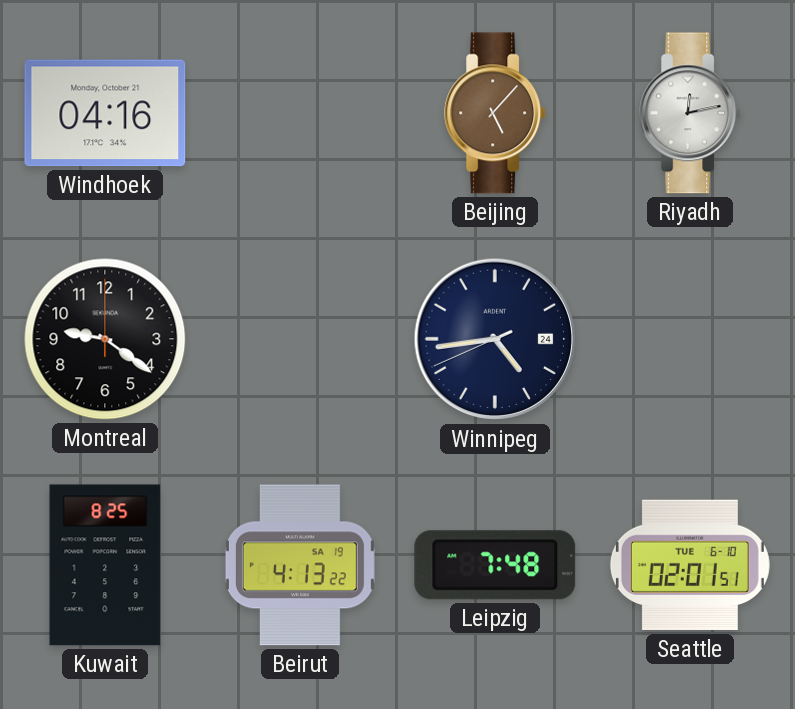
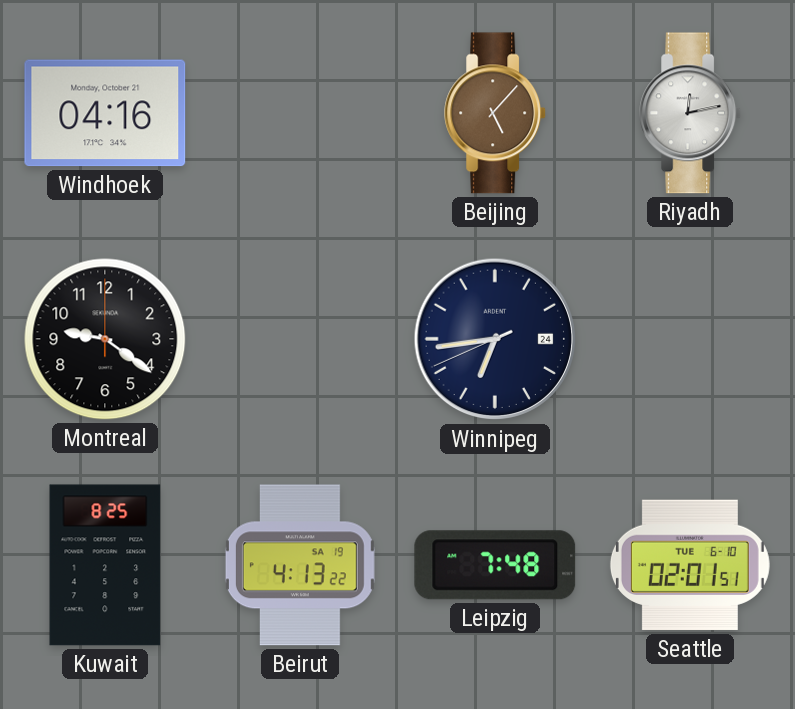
Winnipeg: 4:43 -> 6:43 (495, 339)
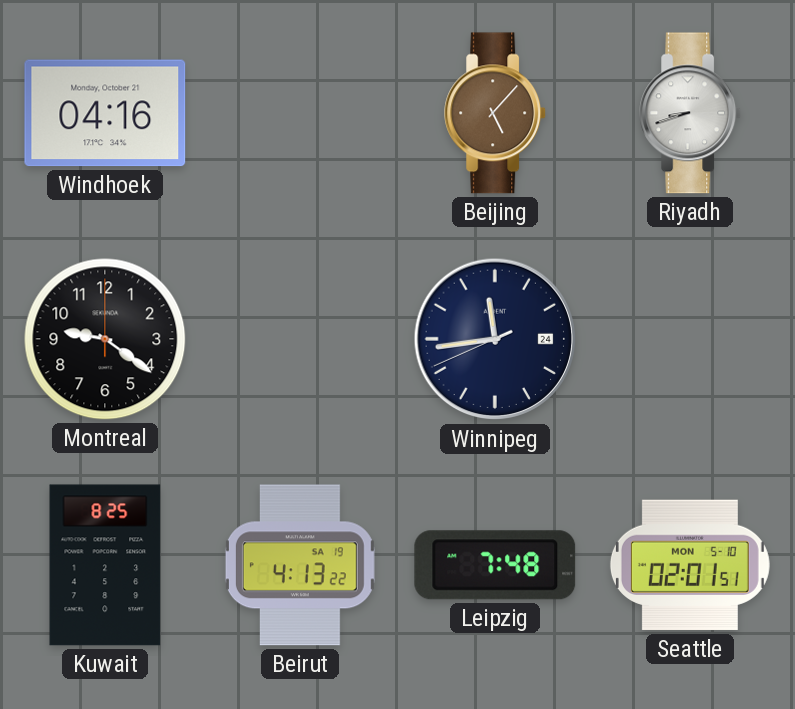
Riyadh: 12:13 -> 8:42 (691, 113)
Winnipeg: 6:43 -> 11:43 (495, 339)
Seattle date: TUE 6-10 -> MON 5-10 (690, 565)
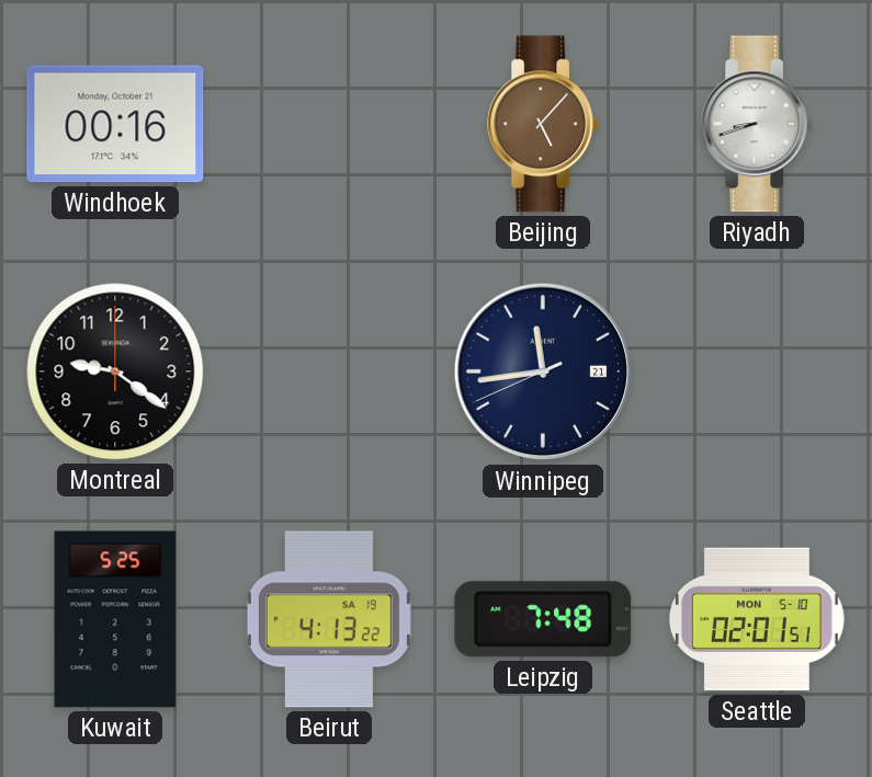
Windhoek: 04:16 -> 00:16 (115, 124)
Winnipeg date: 24 -> 21 (543, 372)
Kuwait: 8:25 -> 5:25 (115, 619)
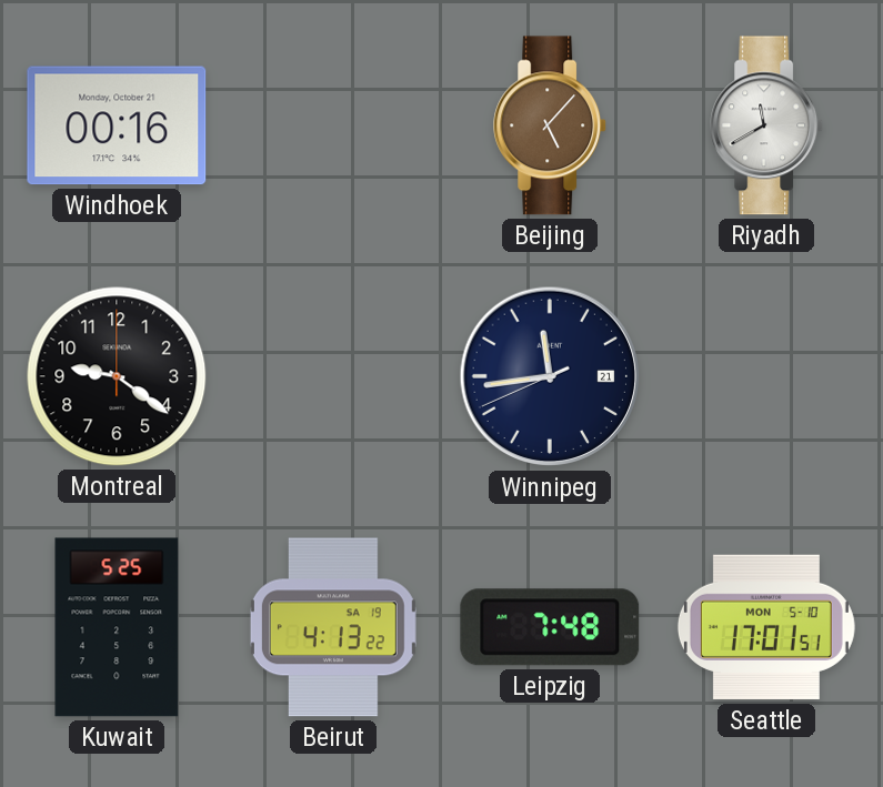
Riyadh: 8:42 -> 11:40 (767, 125)
Seattle: 02:01 -> 17:01 (766, 627)
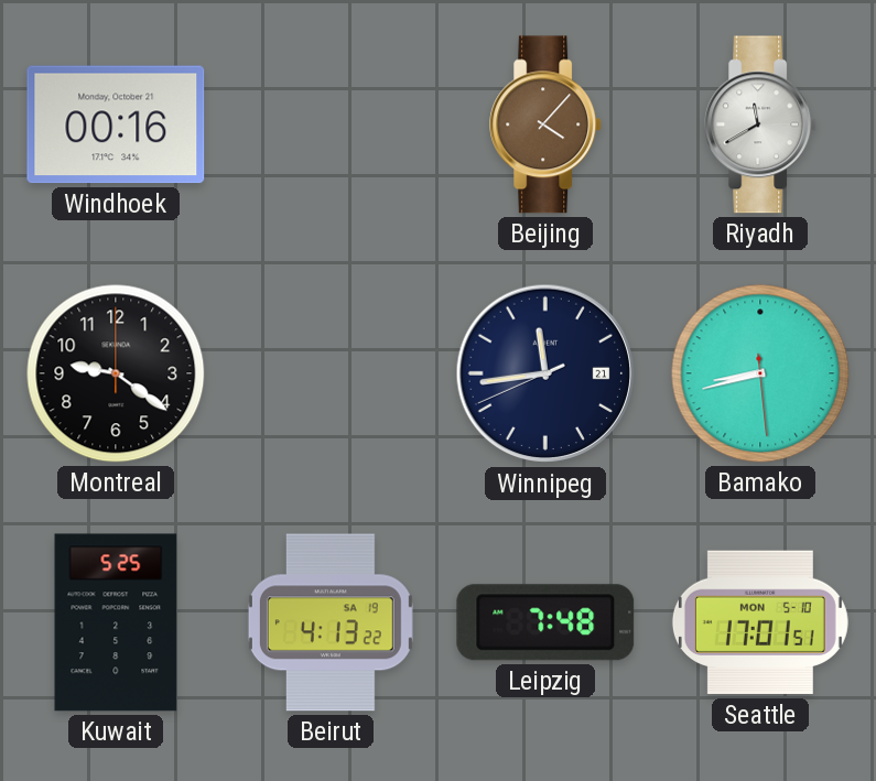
Beijing: 5:07 -> 4:07 (547, 124)
Bamako: none -> 8:42 (760, 373)
